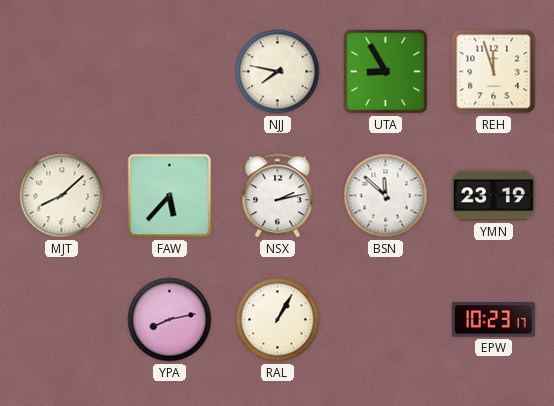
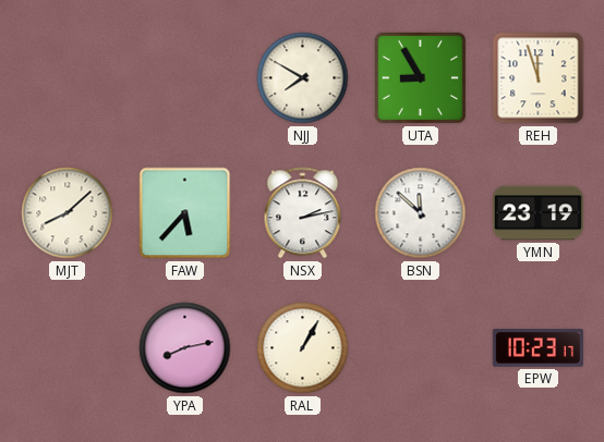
NJJ: 7:47 -> 7:50 (303, 78)
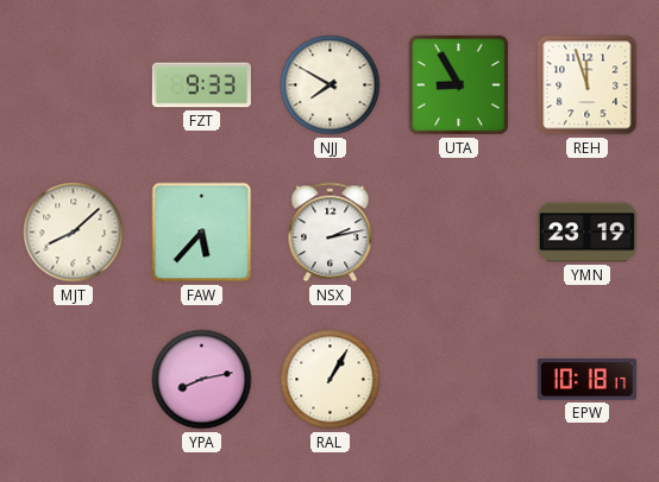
FZT: none -> 9:33 (201, 85)
BSN: 11:52 -> none (421, 213)
EPW: 10:23 -> 10:18 (586, 380)
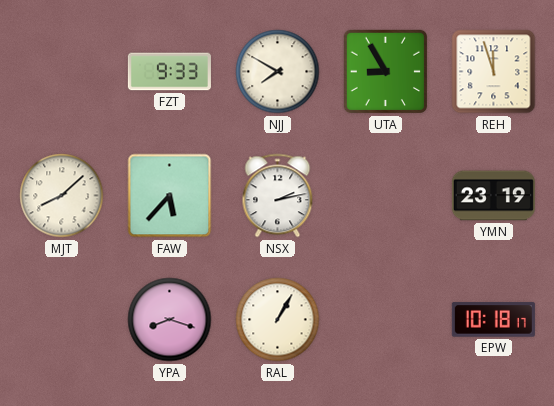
YPA: 8:13 -> 8:18 (170, 320)
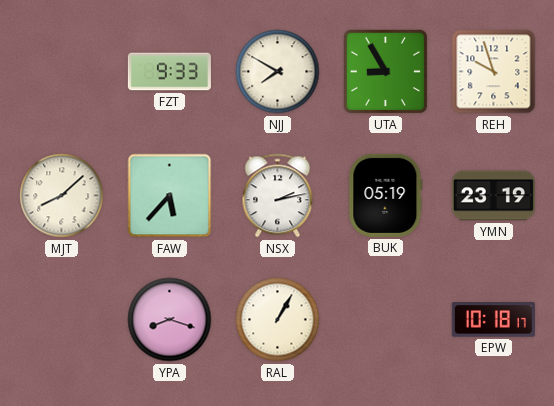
REH: 11:57 -> 9:57 (494, 72)
BUK: none -> 05:19 (386, 195)
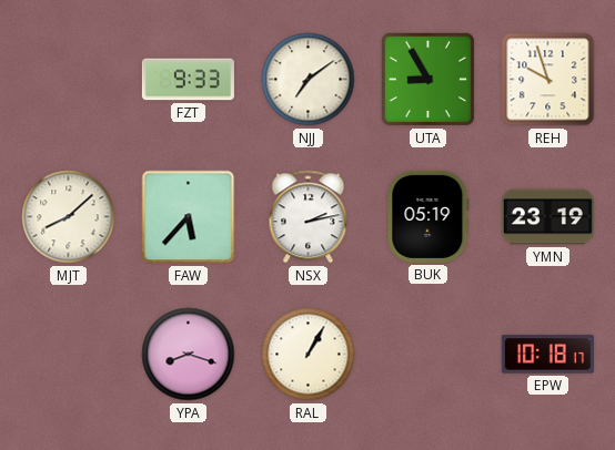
NJJ: 7:50 -> 7:09 (309, 80)
